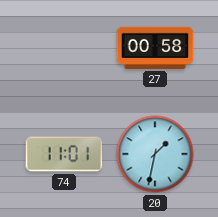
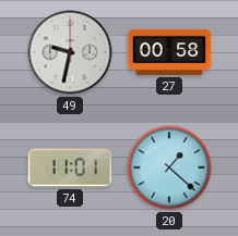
49: none -> 9:32 (70, 52)
20: 1:32 -> 1:22 (169, 167)
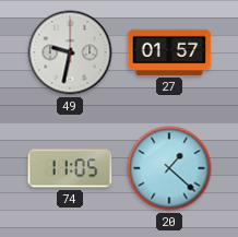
27: 00:58 -> 01:57 (169, 52)
74: 11:01 -> 11:05 (70, 168)
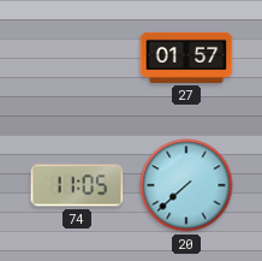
49: 9:32 -> none (70, 52)
20: 1:22 -> 7:38 (186, 185)
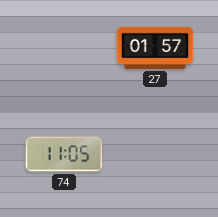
20: 7:38 -> none (186, 185)
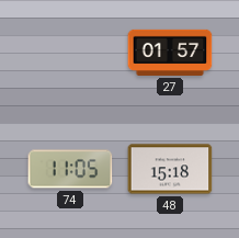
48: none -> 15:18 (170, 169)
